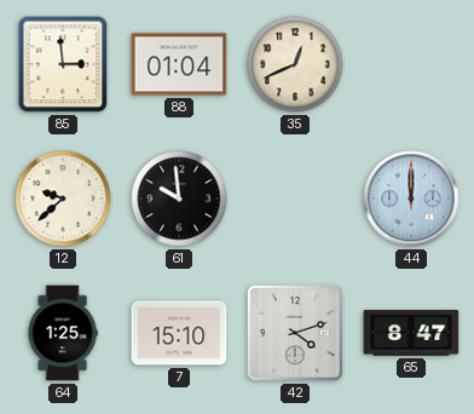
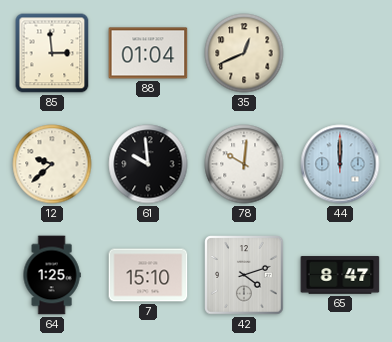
78: none -> 10:01 (244, 164)
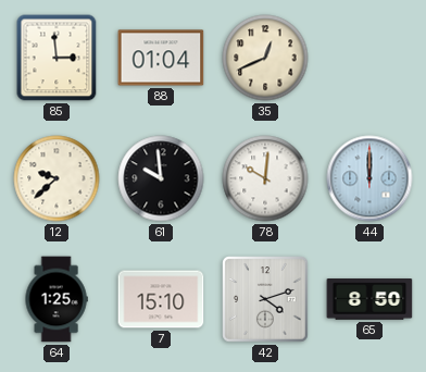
65: 8:47 -> 8:50 (369, 299)
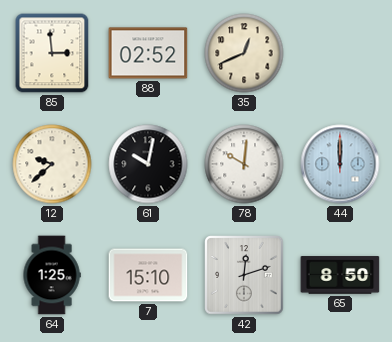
88: 01:04 -> 02:52 (148, 53)
61: 9:59 -> 10:02 (148, 164)
42: 4:12 -> 12:12 (244, 275)
